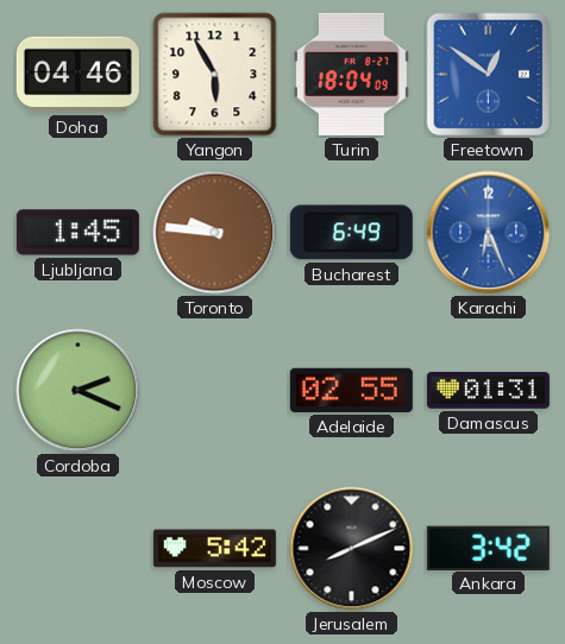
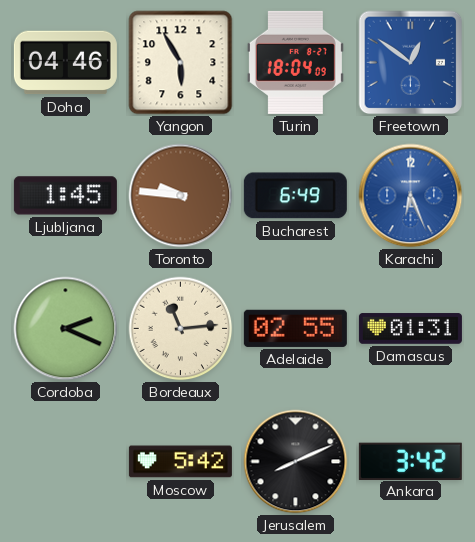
Bordeaux: none -> 11:14 (181, 329)
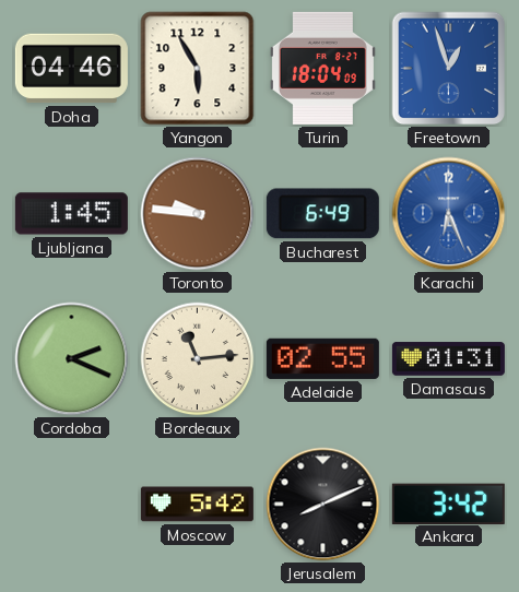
Freetown: 12:51 -> 12:57 (449, 69)
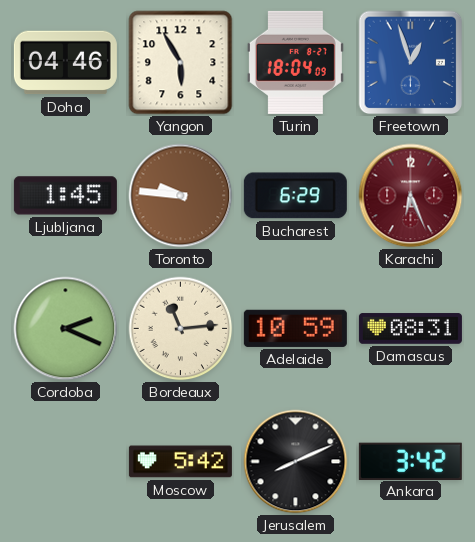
Bucharest: 6:49 -> 6:29 (295, 196)
Karachi dial: blue -> burgundy (411, 196)
Adelaide: 02:55 -> 10:59 (295, 328)
Damascus: 01:31 -> 08:31 (410, 329)
